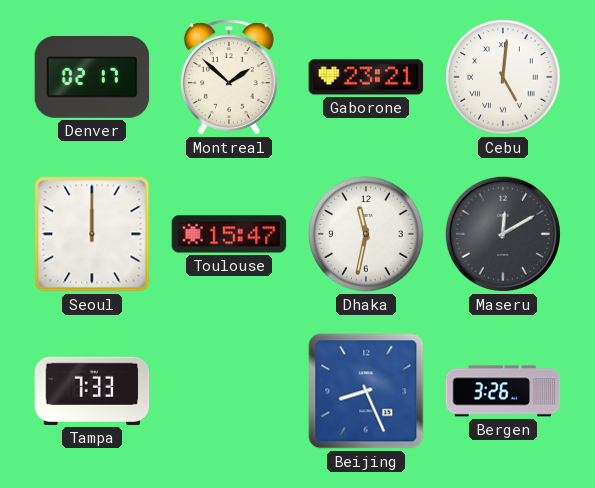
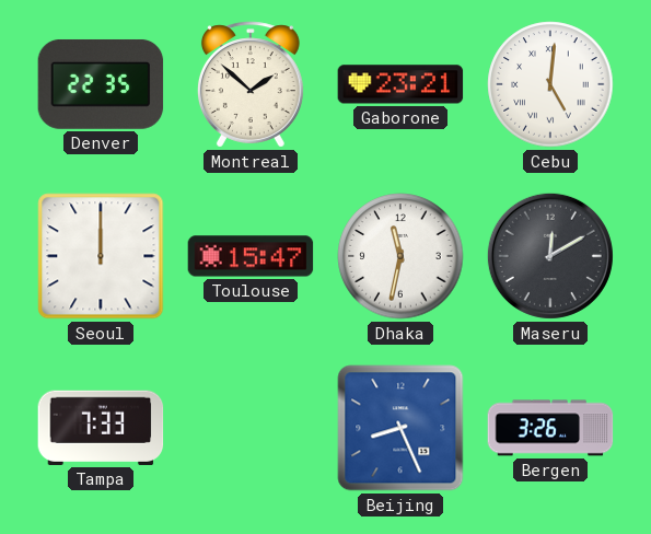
Denver: 02:17 -> 22:35 (101, 84)
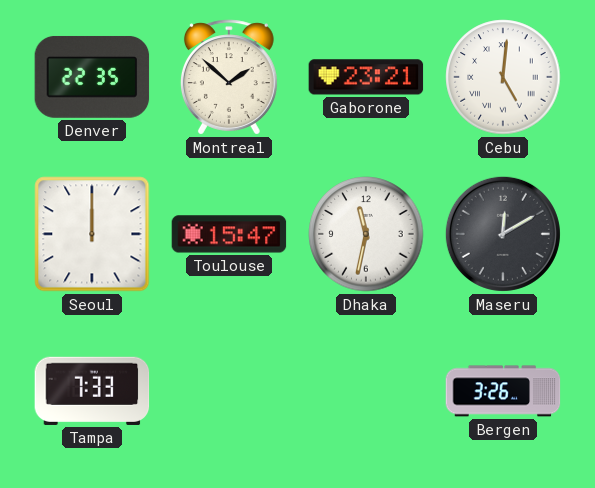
Beijing: 8:26 -> none (400, 428)
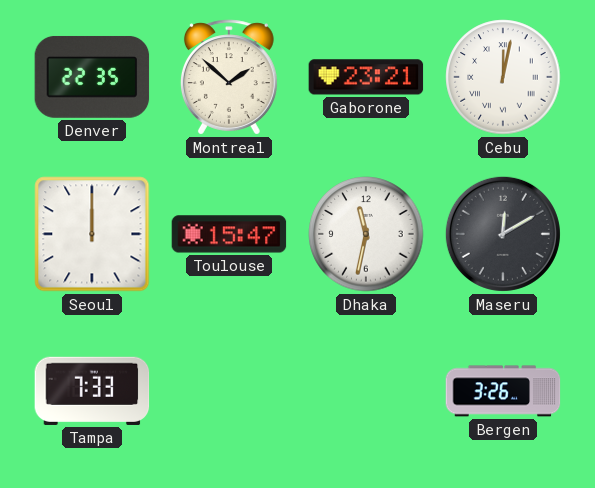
Cebu: 5:01 -> 12:02 (503, 77)
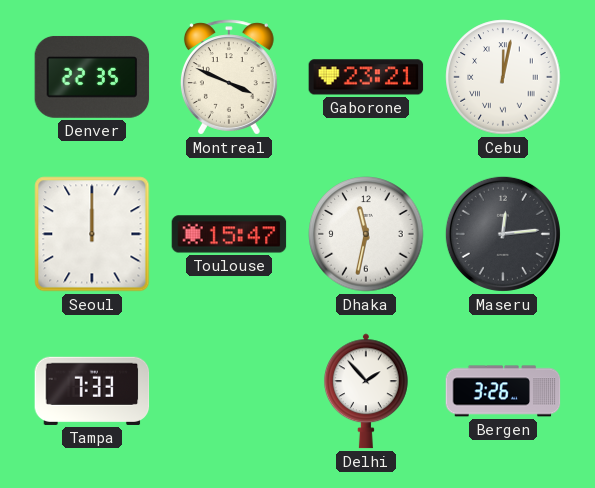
Montreal: 1:52 -> 3:49 (229, 77)
Maseru: 12:10 -> 12:14 (503, 234)
Delhi: none -> 1:53 (366, 391)
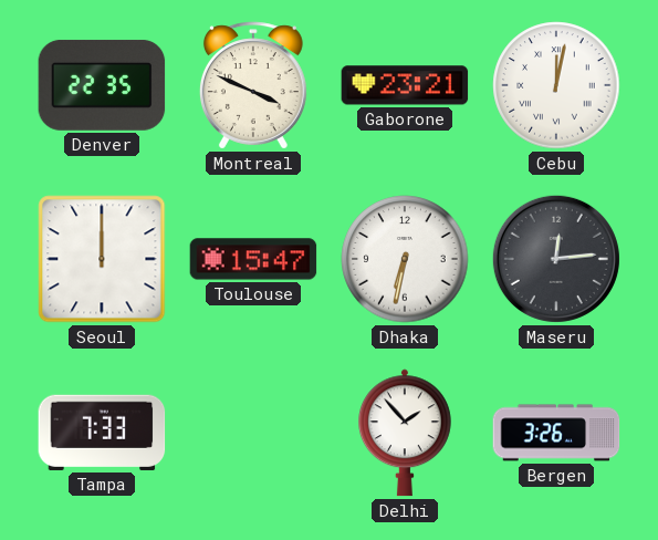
Dhaka: 11:32 -> 6:32 (405, 259)
